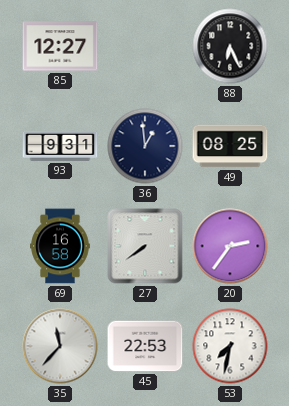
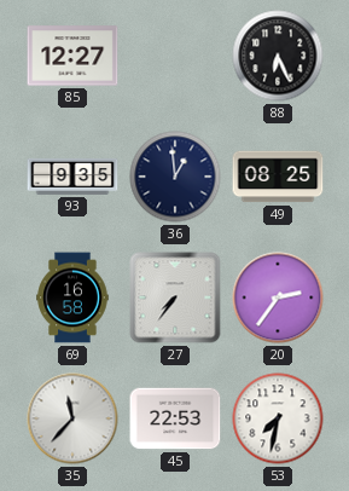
93: 9:31 -> 9:35 (72, 177)
27: 7:39 -> 7:36 (175, 298)
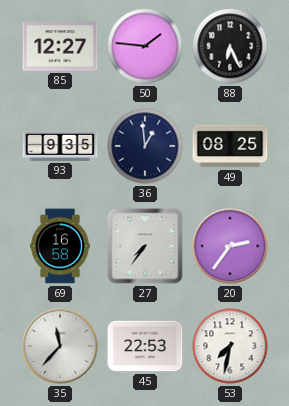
50: none -> 1:46 (145, 46)
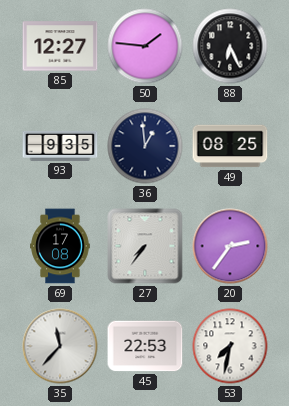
69: 16:58 -> 17:08 (60, 246)
